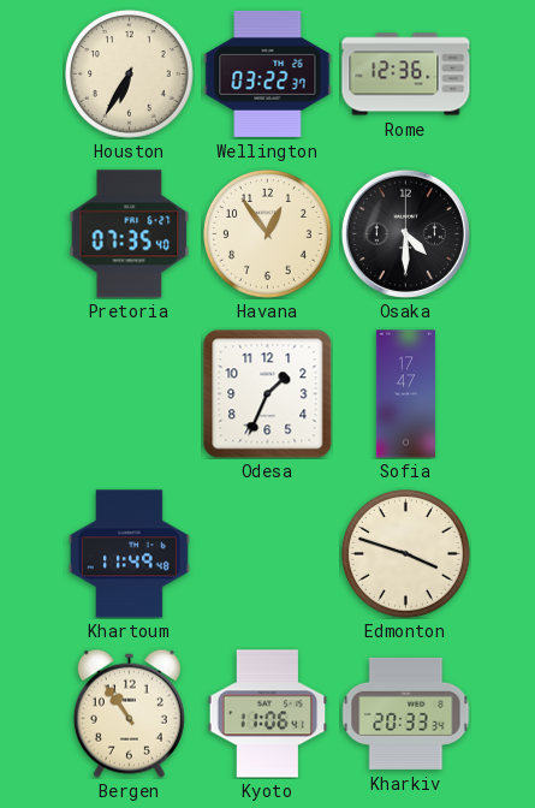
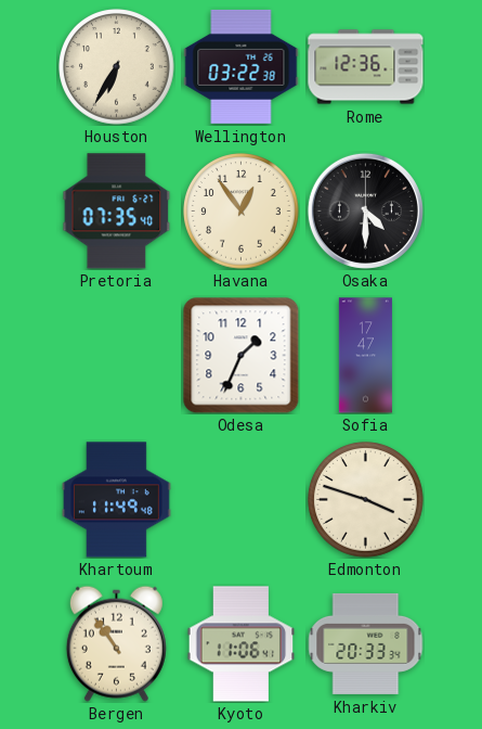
Wellington: 03:22:37 -> 03:22:38 (242, 66)
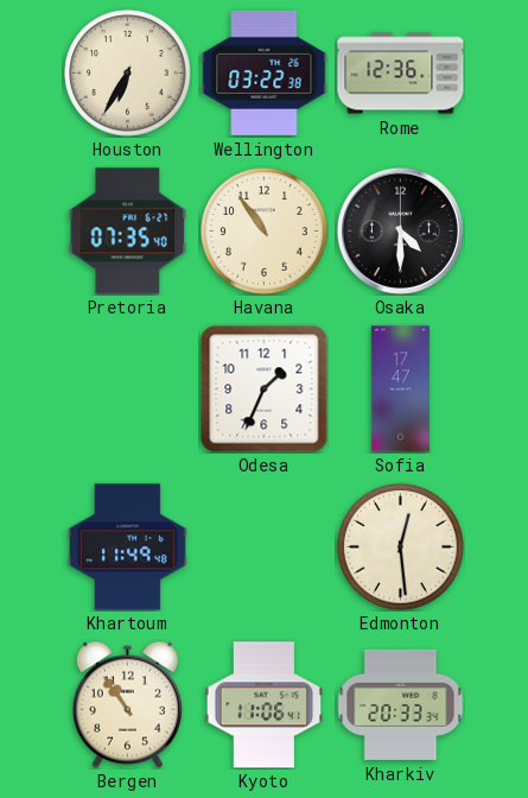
Havana: 12:54 -> 10:54 (265, 232)
Edmonton: 3:48 -> 12:29 (401, 547)
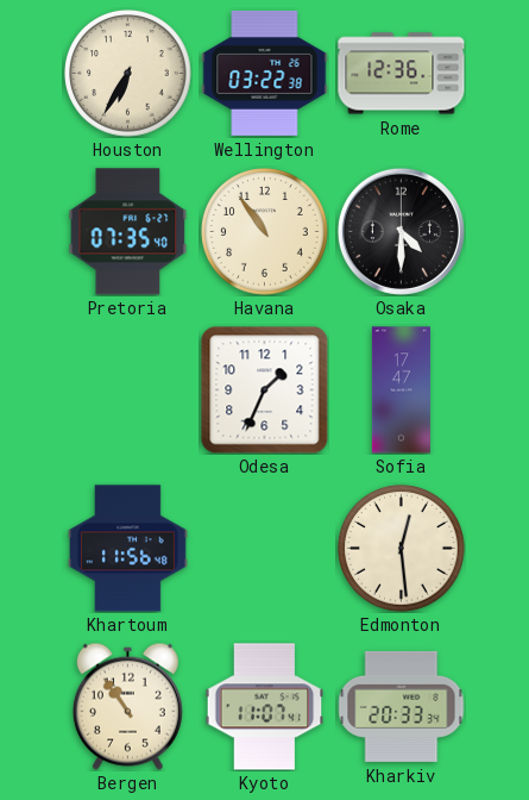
Khartoum: 11:49 -> 11:56 (127, 549)
Kyoto: 11:06 -> 11:07 (265, 707)
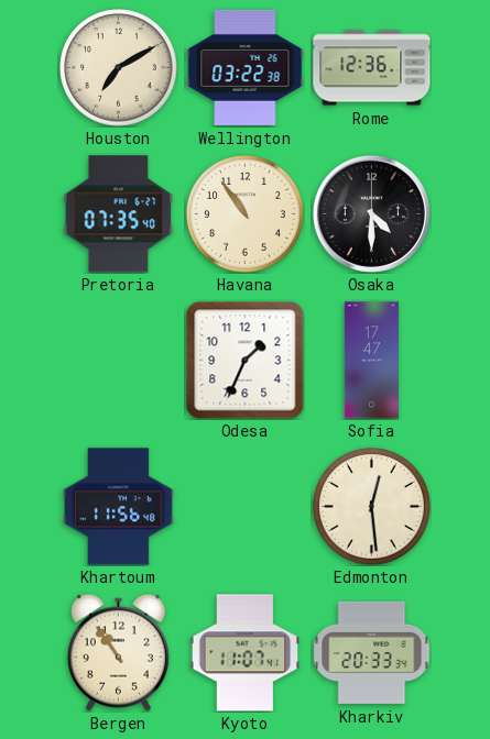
Houston: 6:35 -> 7:10 (119, 68)
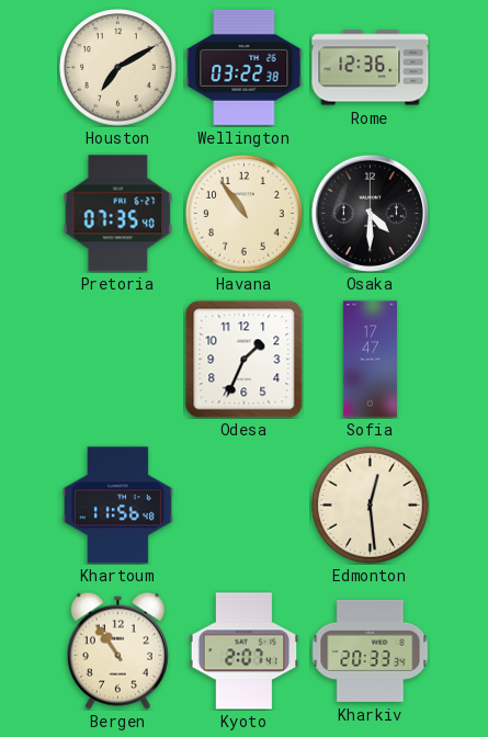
Kyoto: 11:07 -> 2:07 (245, 651)
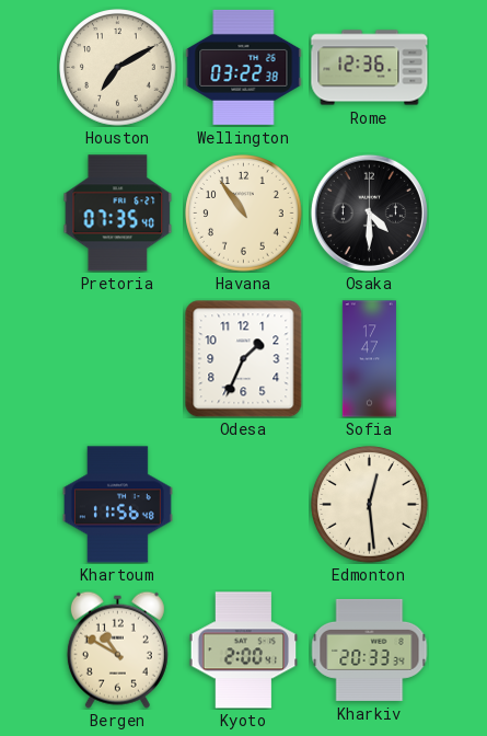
Bergen: 10:54 -> 10:50 (117, 649)
Kyoto: 2:07 -> 2:00 (244, 651)
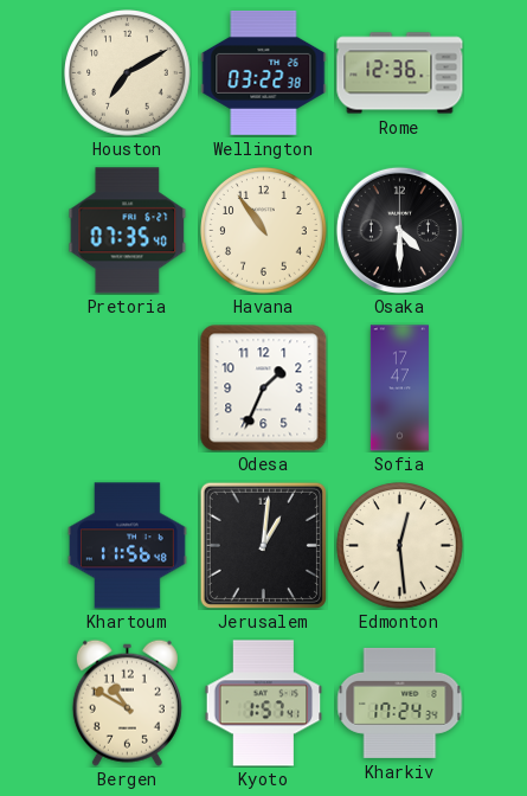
Jerusalem: none -> 1:01 (263, 545)
Kyoto: 2:00 -> 1:57 (264, 704)
Kharkiv: 20:33 -> 17:24 (400, 702)
